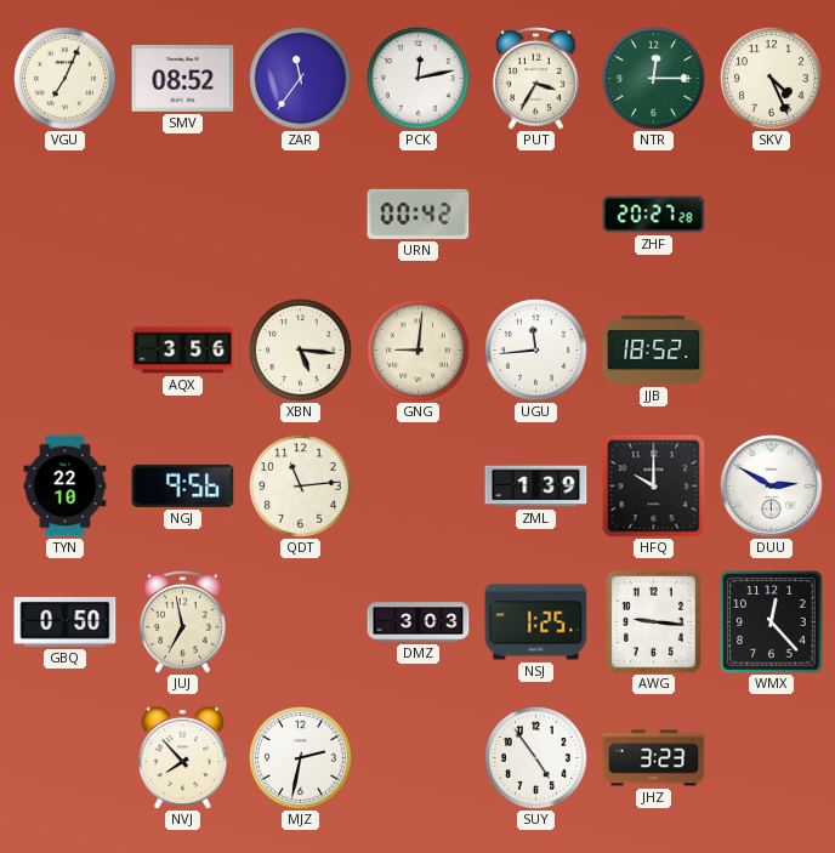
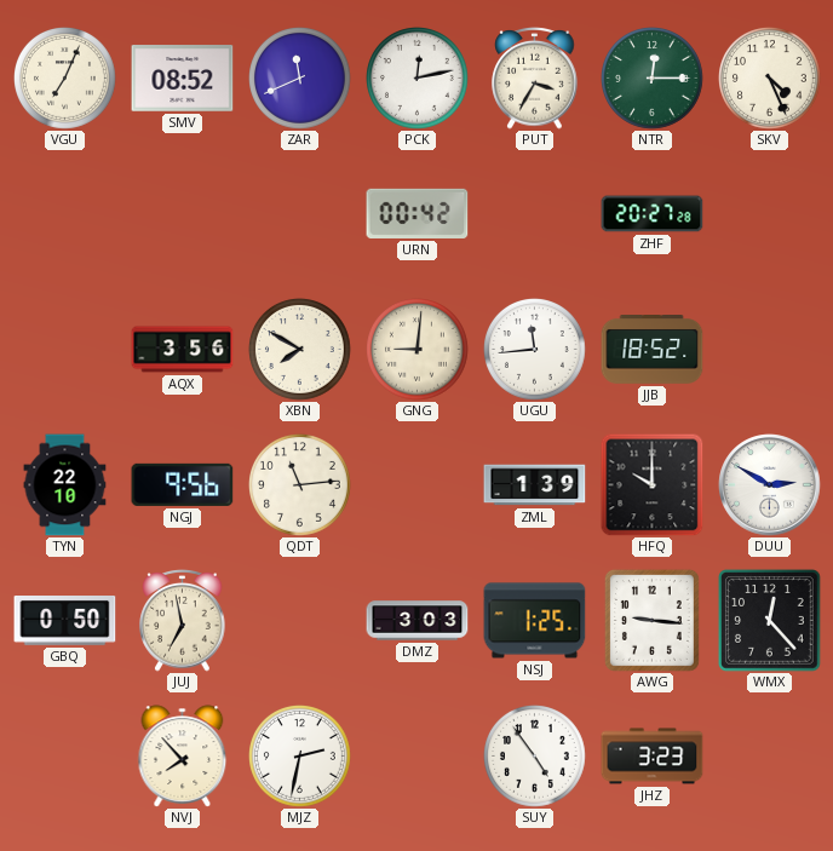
ZAR: 11:36 -> 11:41 (300, 79)
XBN: 5:16 -> 7:50 (300, 350)
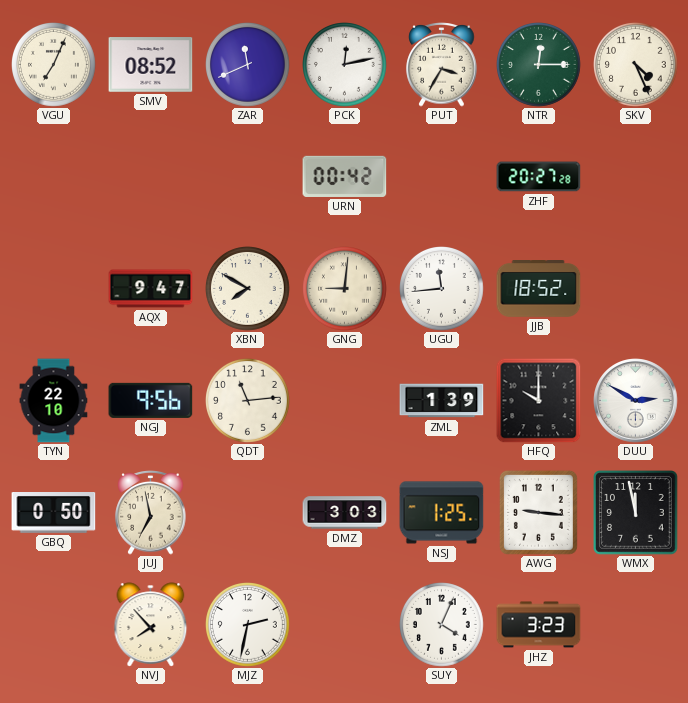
AQX: 3:56 -> 9:47 (151, 289)
WMX: 12:23 -> 11:58 (636, 513)
SUY: 4:54 -> 4:04 (442, 625)
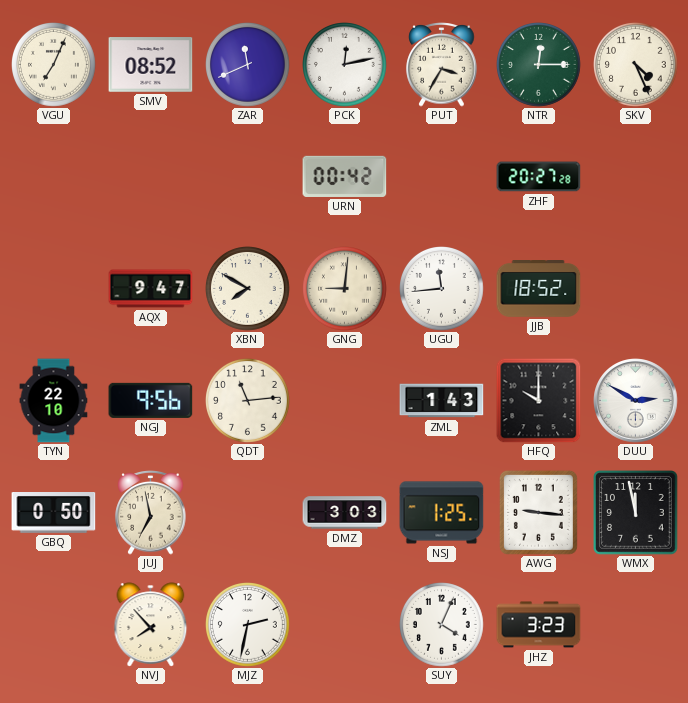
ZML: 1:39 -> 1:43 (442, 401)
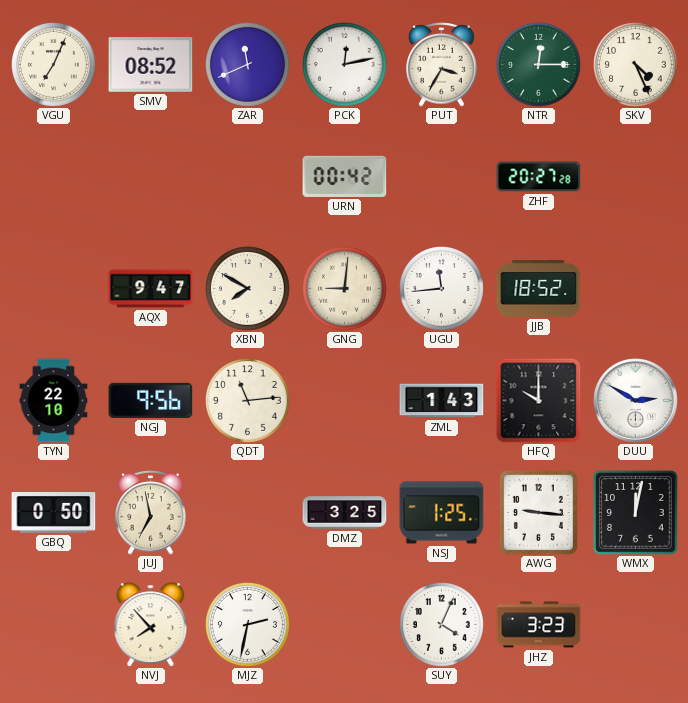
DMZ: 3:03 -> 3:25 (345, 513)
WMX: 11:58 -> 12:02 (636, 513)
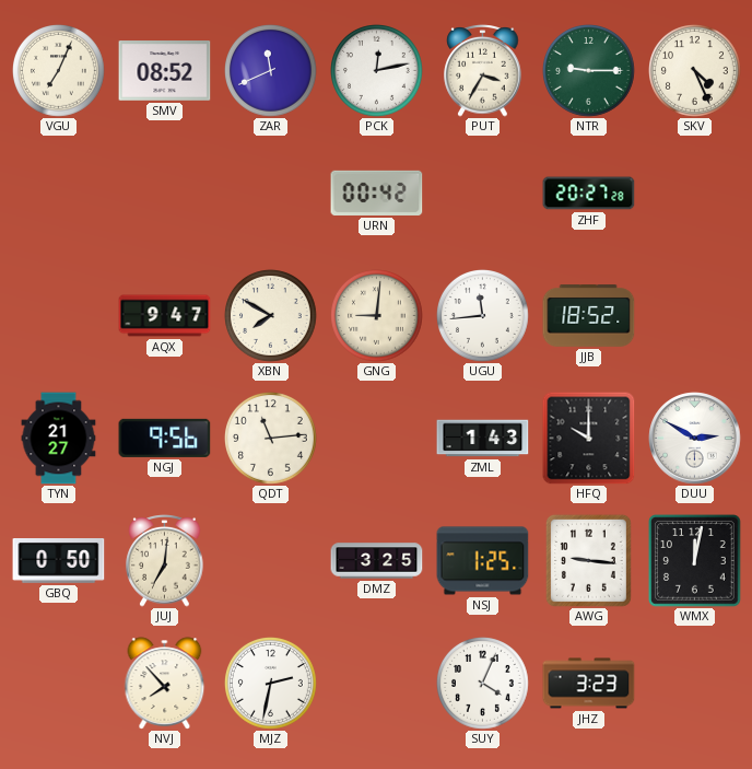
NTR: 12:15 -> 9:15 (589, 71)
TYN: 22:10 -> 21:27 (59, 439)
JUJ: 6:58 -> 7:01 (165, 561)
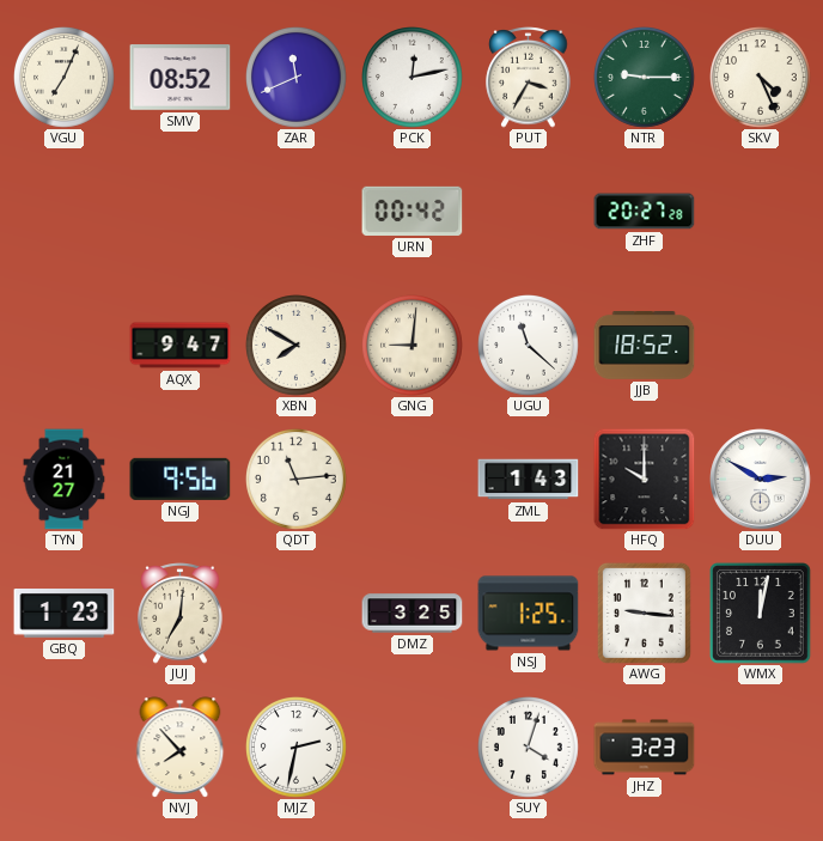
UGU: 11:44 -> 11:22 (529, 346)
GBQ: 0:50 -> 1:23 (65, 614)
SUY: 4:04 -> 4:03 (529, 748)
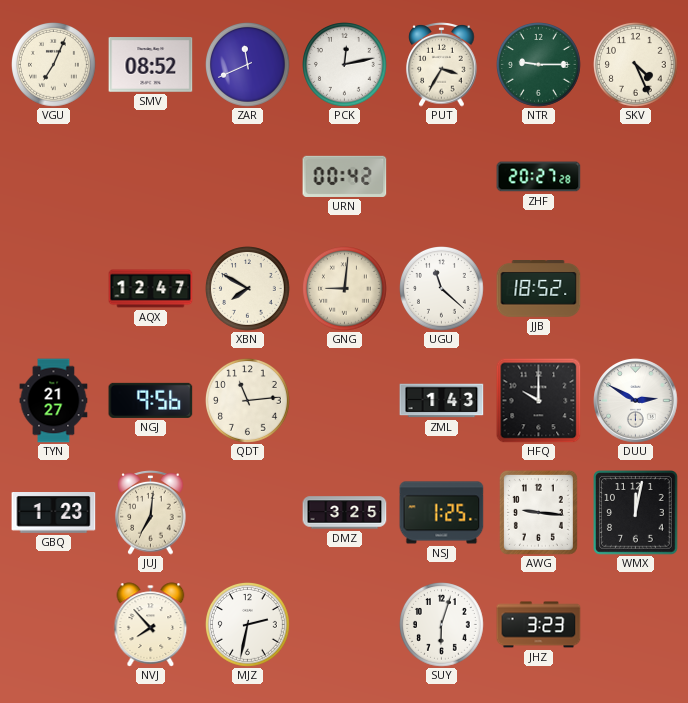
AQX: 9:47 -> 12:47 (151, 289)
SUY: 4:03 -> 6:03 (442, 625)
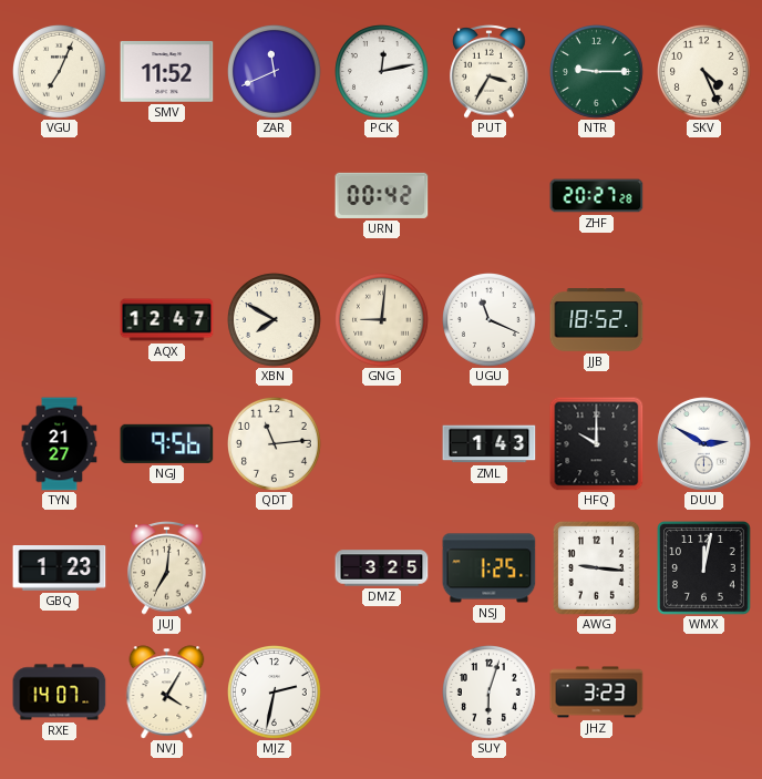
SMV: 08:52 -> 11:52 (167, 72)
UGU: 11:22 -> 11:19 (490, 320)
RXE: none -> 14:07 (60, 693)
NVJ: 7:53 -> 4:05 (167, 693)
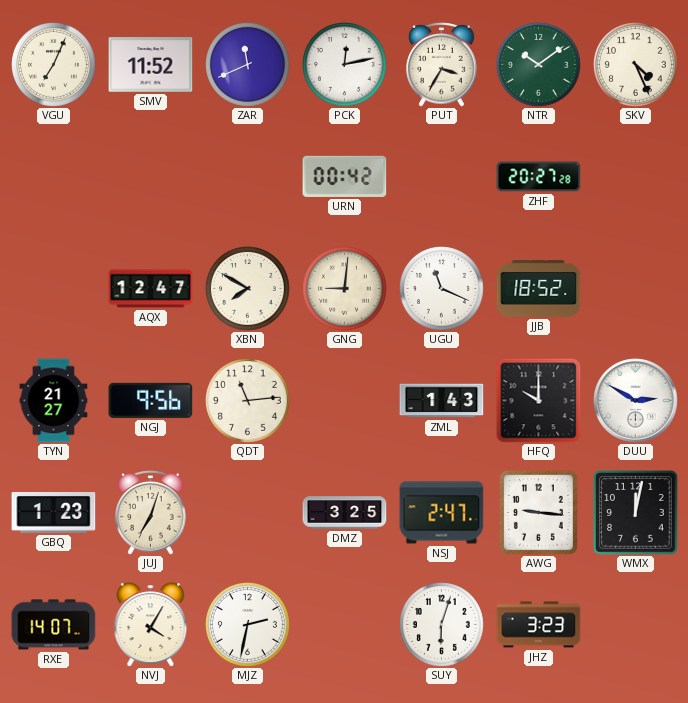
NTR: 9:15 -> 10:09 (539, 65)
JUJ: 7:01 -> 7:03 (151, 513)
NSJ: 1:25 -> 2:47 (442, 513)
